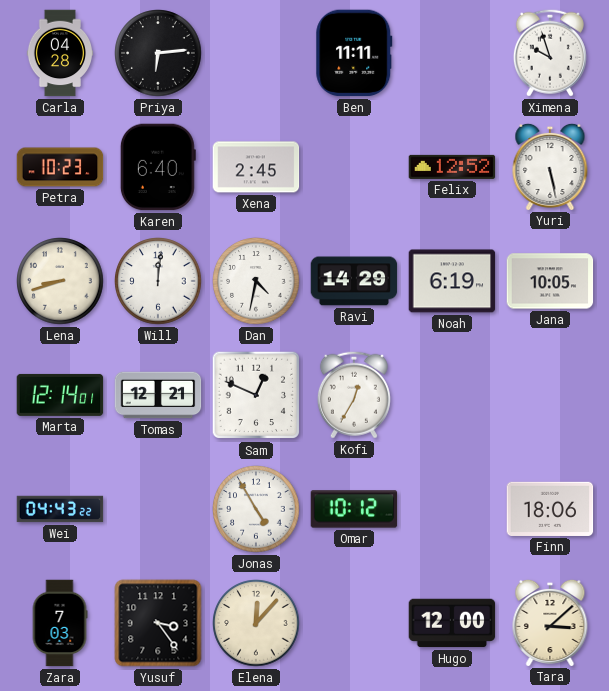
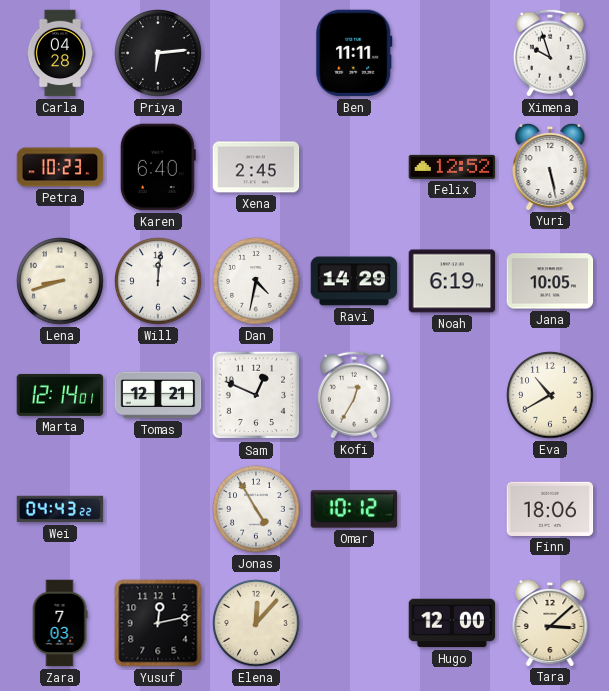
Eva: none -> 10:40 (550, 395)
Yusuf: 3:24 -> 12:13 (158, 623)
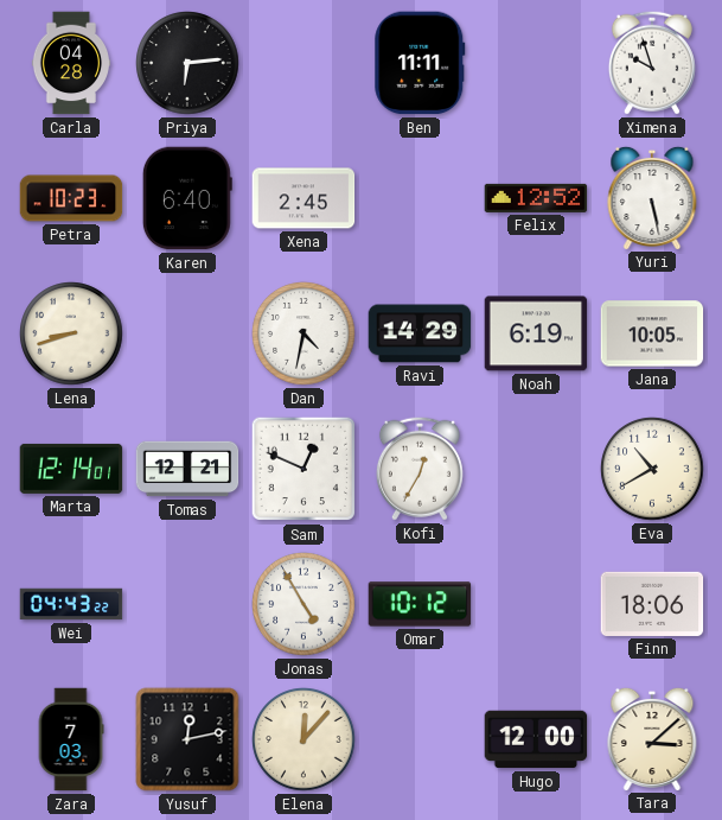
Will: 12:01 -> none (158, 281)
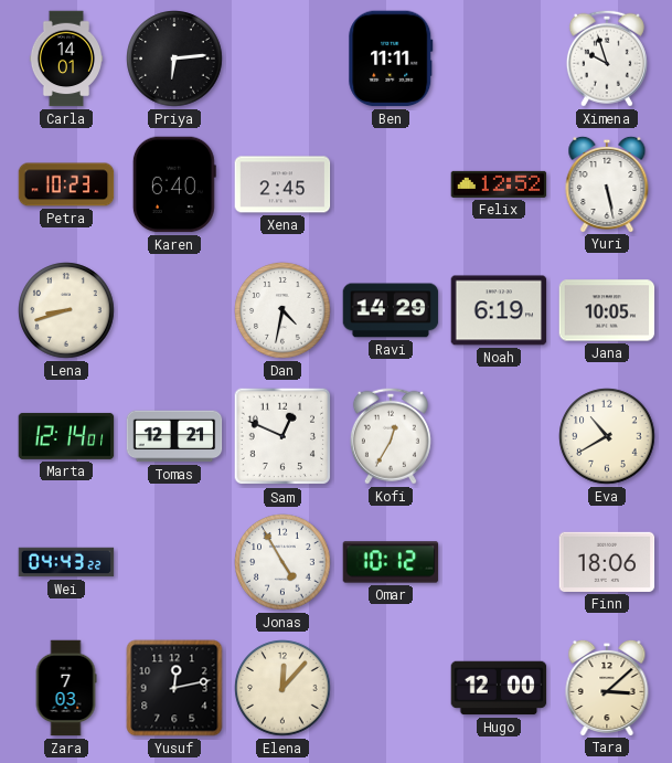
Carla: 04:28 -> 14:01 (65, 59)
